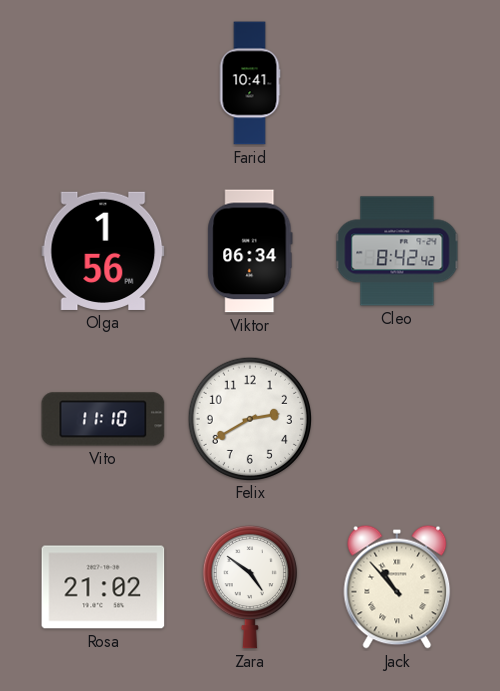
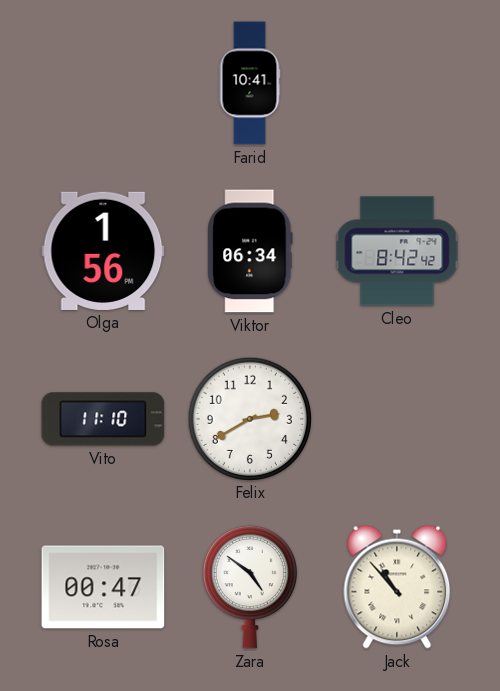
Rosa: 21:02 -> 00:47 (103, 587)
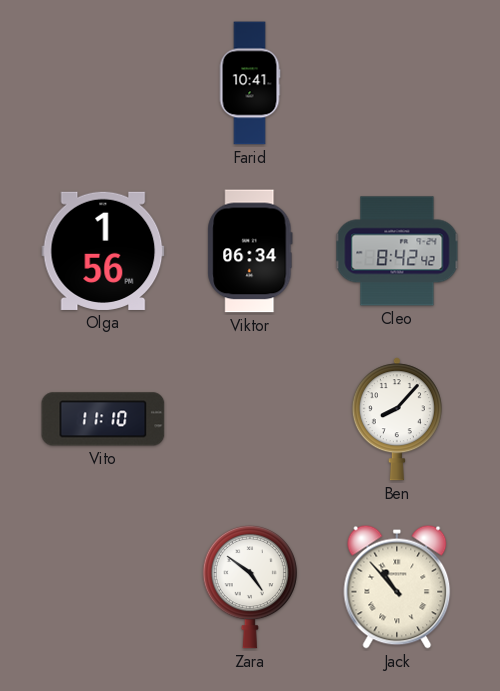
Felix: 2:40 -> none (249, 418)
Ben: none -> 8:07 (397, 419)
Rosa: 00:47 -> none (103, 587)
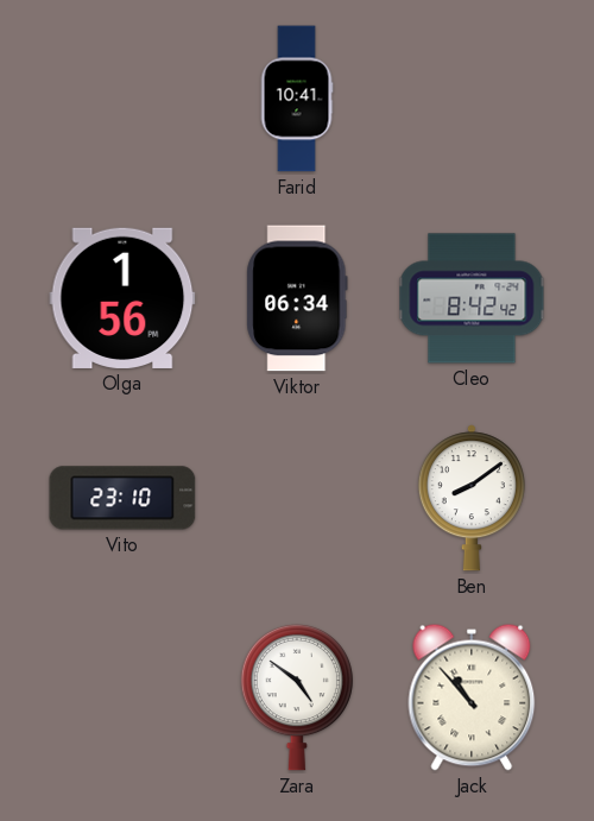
Vito: 11:10 -> 23:10 (122, 498)
Ben: 8:07 -> 8:09 (472, 498)
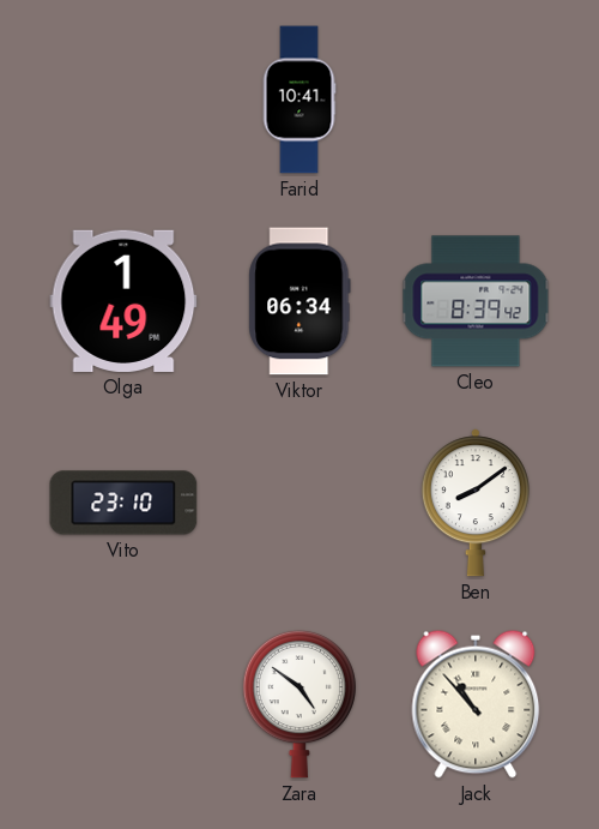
Olga: 1:56 -> 1:49 (123, 301)
Cleo: 8:42 -> 8:39 (476, 301)
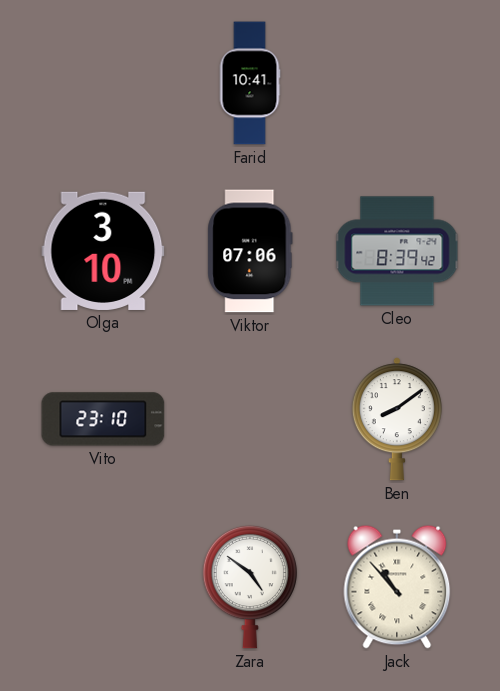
Olga: 1:49 -> 3:10 (103, 251)
Viktor: 06:34 -> 07:06 (250, 251)
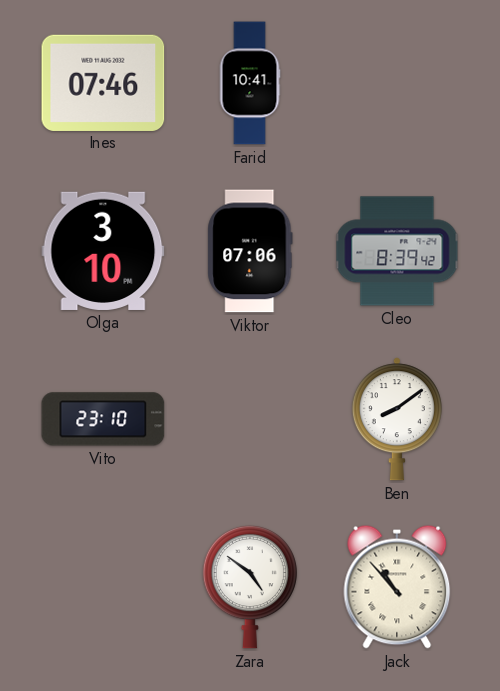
Ines: none -> 07:46 (103, 82)
